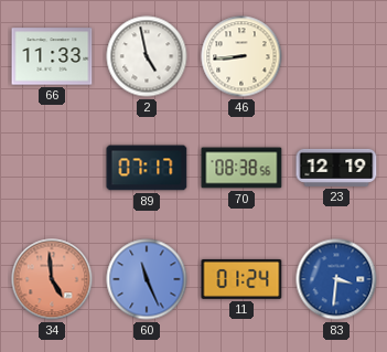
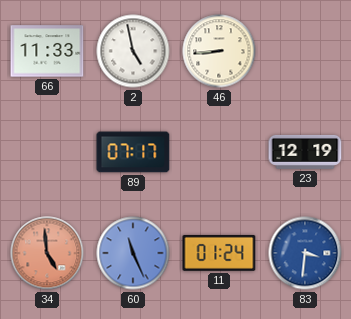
70: 08:38 -> none (241, 168)
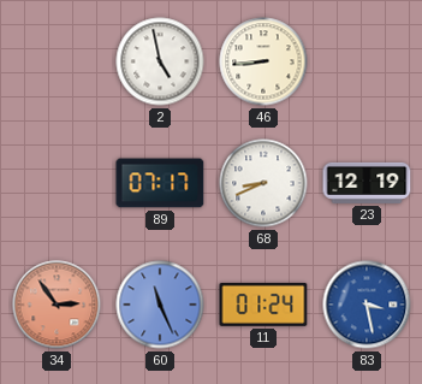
66: 11:33 -> none (47, 51)
68: none -> 8:41 (263, 183)
34: 4:59 -> 2:54 (57, 305)
83: 3:31 -> 3:28 (367, 305)
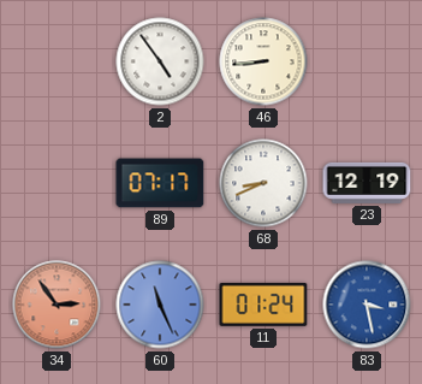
2: 4:58 -> 4:54 (160, 61)
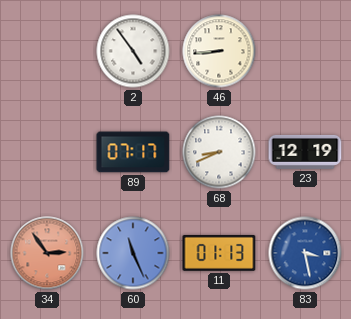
11: 01:24 -> 01:13 (219, 253)
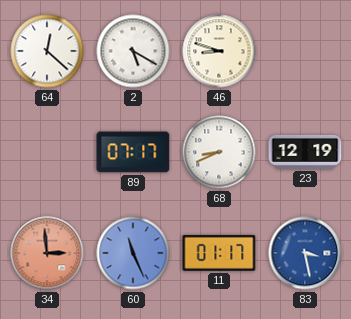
64: none -> 12:22 (47, 51)
2: 4:54 -> 5:20 (133, 51)
46: 8:44 -> 8:48 (219, 51)
34: 2:54 -> 2:59 (47, 253)
11: 01:13 -> 01:17 (219, 253)
